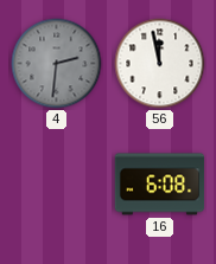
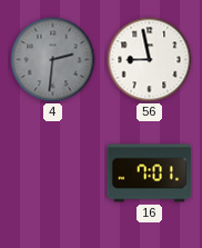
56: 11:58 -> 8:58 (150, 60)
16: 6:08 -> 7:01 (150, 173)
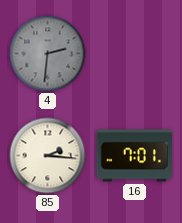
56: 8:58 -> none (150, 60)
85: none -> 2:16 (48, 156)
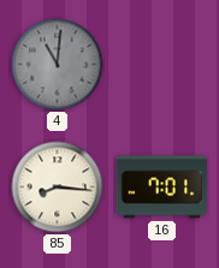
4: 2:31 -> 11:01 (58, 65)
85: 2:16 -> 8:16 (58, 187)
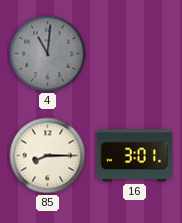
85: 8:16 -> 8:15 (48, 156)
16: 7:01 -> 3:01 (135, 156)
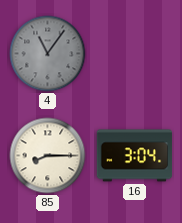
4: 11:01 -> 11:06 (48, 54)
16: 3:01 -> 3:04 (135, 156)
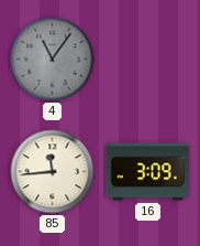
85: 8:15 -> 11:44 (53, 172)
16: 3:04 -> 3:09 (148, 172)
